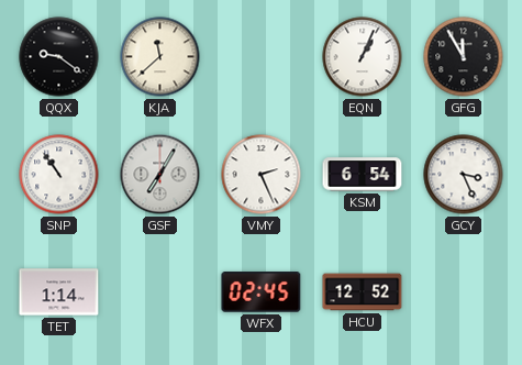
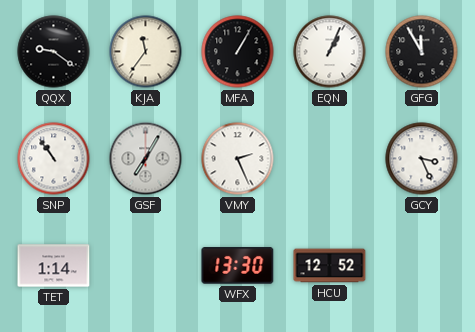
KJA: 11:38 -> 11:36 (146, 52)
MFA: none -> 1:05 (238, 52)
KSM: 6:54 -> none (363, 175)
WFX: 02:45 -> 13:30 (238, 266)
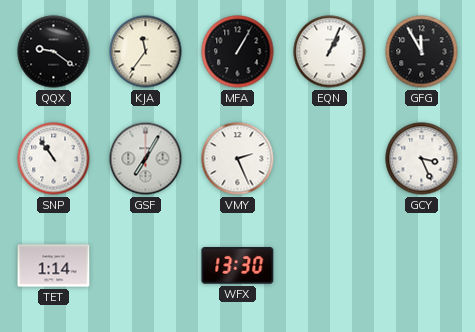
HCU: 12:52 -> none (330, 266)
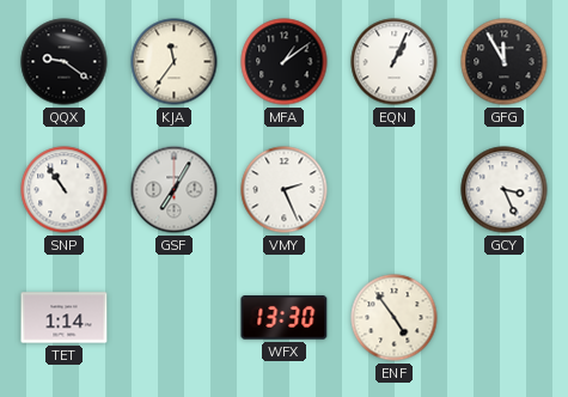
MFA: 1:05 -> 1:09 (285, 62)
ENF: none -> 4:54 (395, 318)
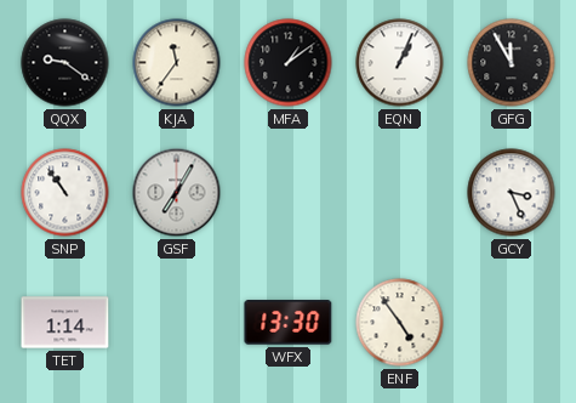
VMY: 2:26 -> none (285, 190)
